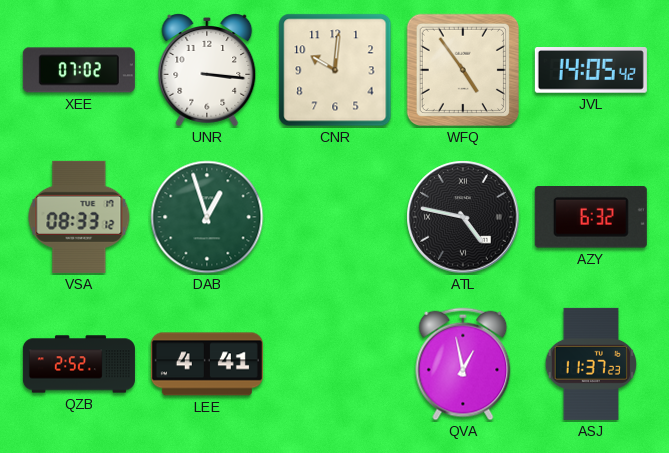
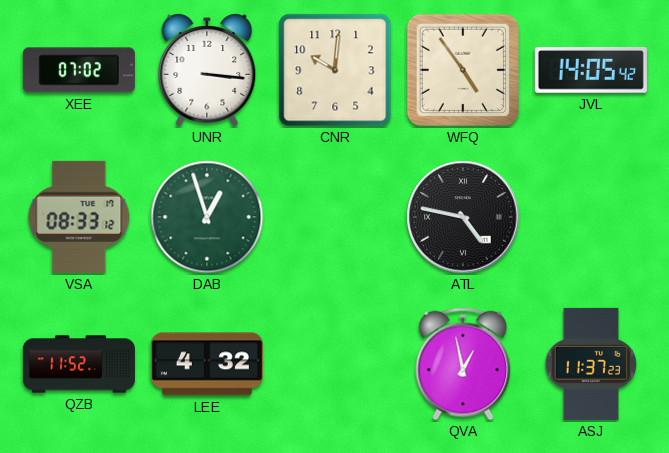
AZY: 6:32 -> none (591, 218)
QZB: 2:52 -> 11:52 (79, 364)
LEE: 4:41 -> 4:32 (207, 364)
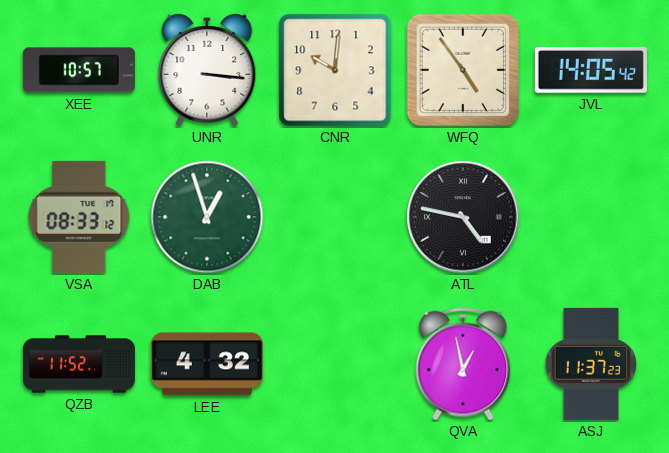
XEE: 07:02 -> 10:57 (79, 70)
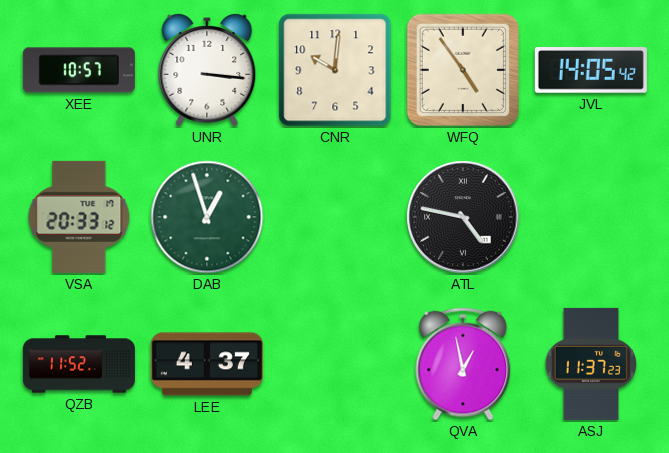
VSA: 08:33 -> 20:33 (79, 217)
LEE: 4:32 -> 4:37 (207, 364)
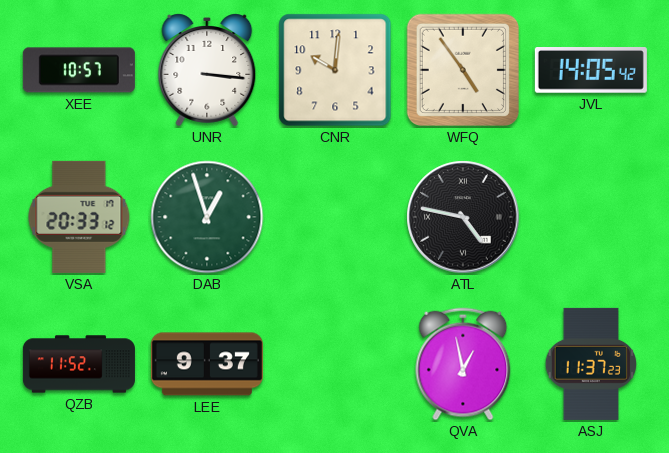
LEE: 4:37 -> 9:37 (207, 364)
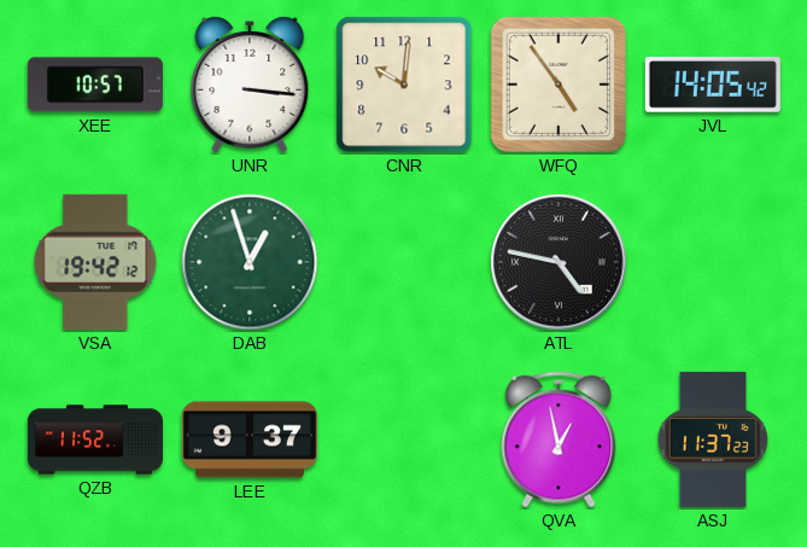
VSA: 20:33 -> 19:42 (95, 262)
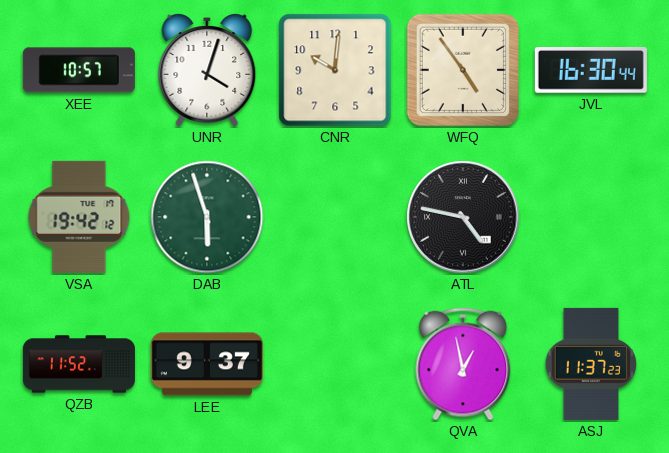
UNR: 3:16 -> 4:03 (207, 70)
JVL: 14:05 -> 16:30 (591, 71)
DAB: 12:57 -> 5:57 (207, 217)
